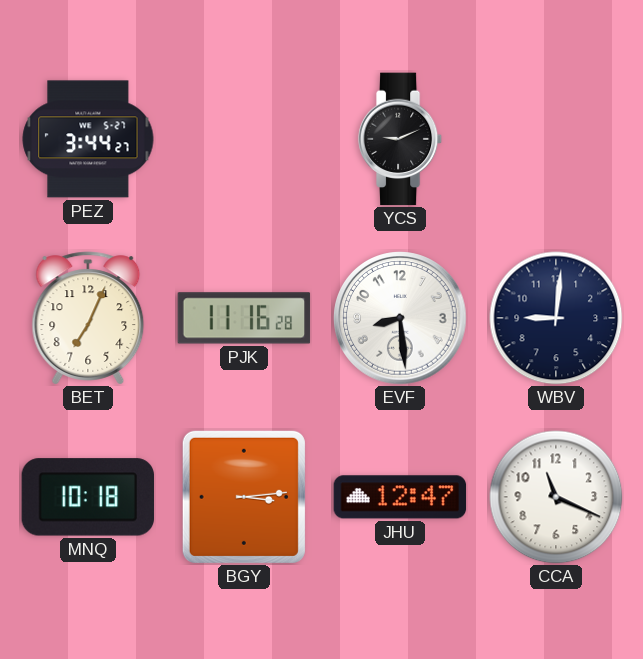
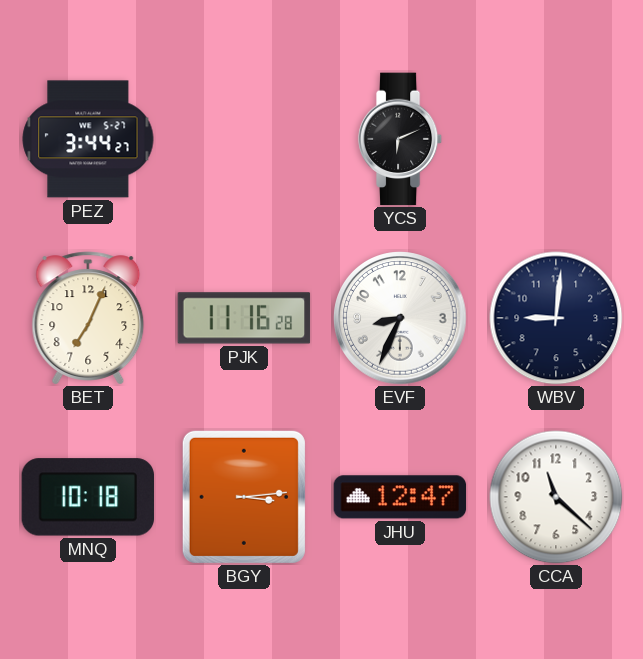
YCS: 9:11 -> 6:11 (400, 139)
EVF: 8:29 -> 8:34 (400, 318)
CCA: 11:19 -> 11:22 (556, 497)
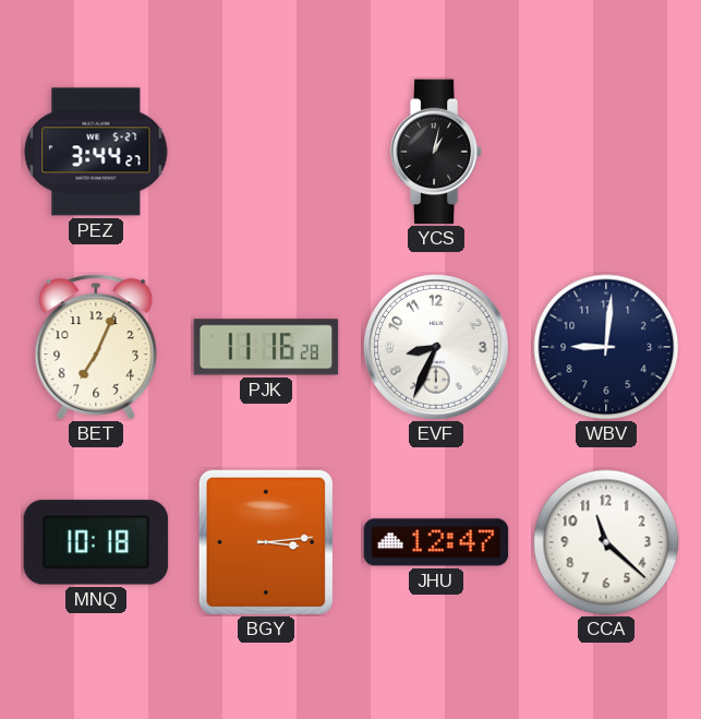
YCS: 6:11 -> 1:02 (436, 152)
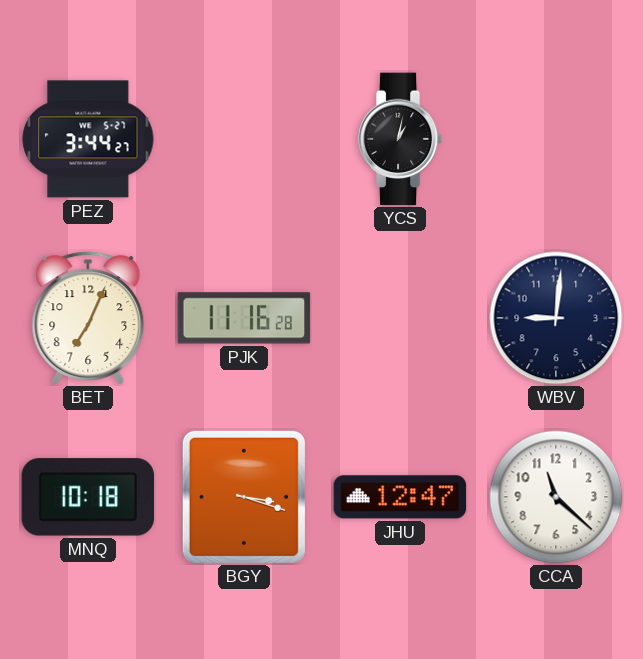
EVF: 8:34 -> none (436, 347)
BGY: 3:14 -> 3:18 (244, 497)
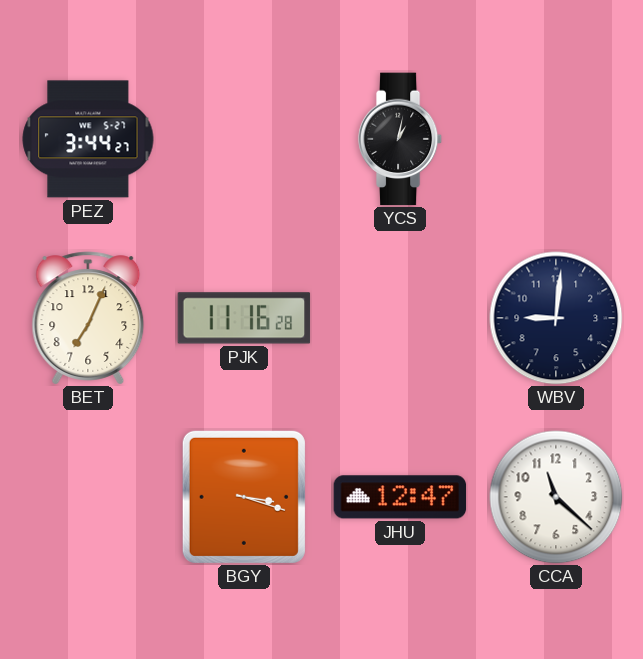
MNQ: 10:18 -> none (88, 497)
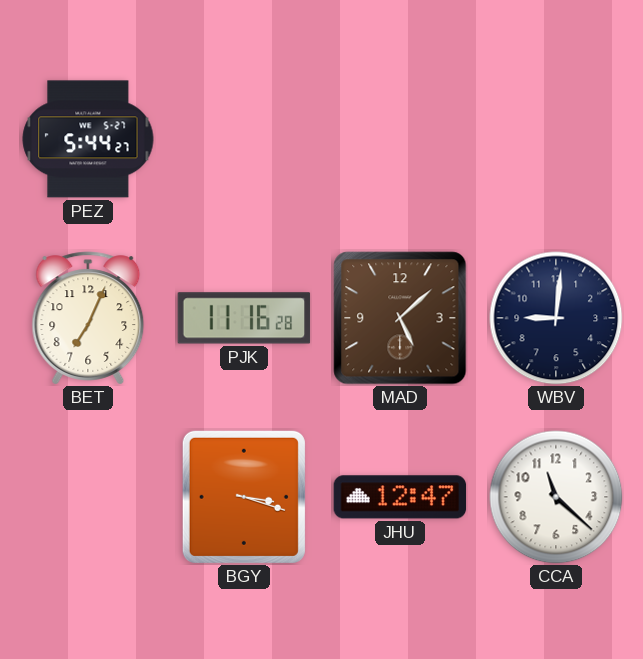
PEZ: 3:44 -> 5:44 (88, 139)
YCS: 1:02 -> none (400, 139)
MAD: none -> 5:08 (400, 318)
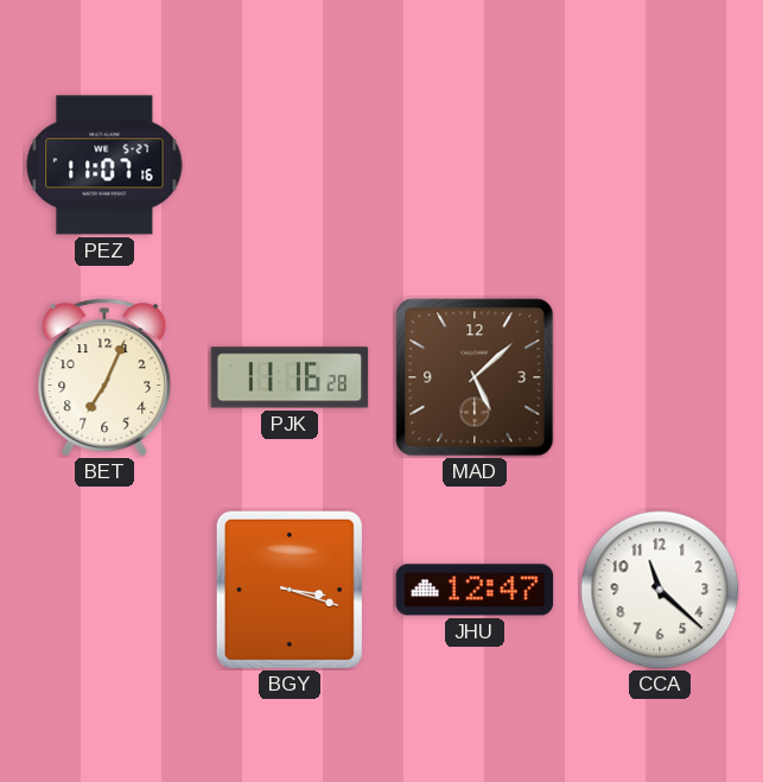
PEZ: 5:44 -> 11:07 (104, 165)
WBV: 9:01 -> none (556, 318)
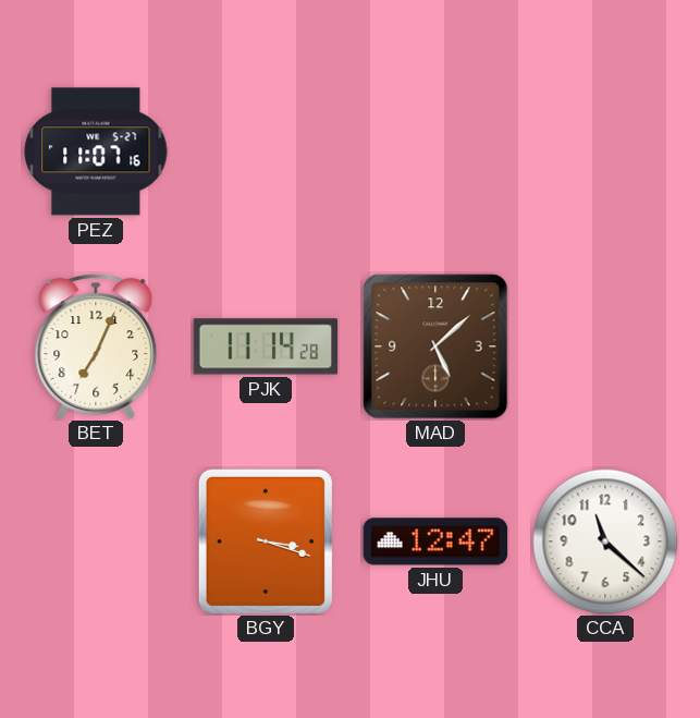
PJK: 11:16 -> 11:14 (266, 346)
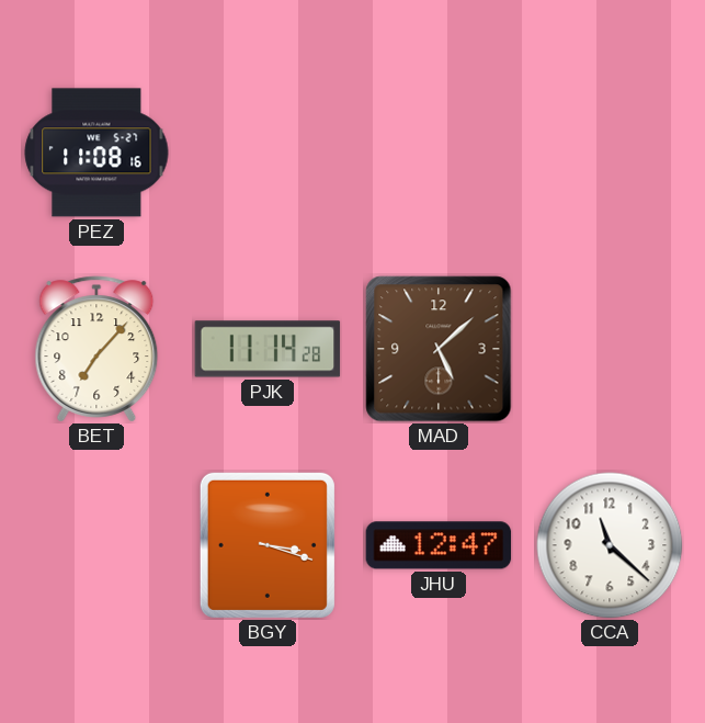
PEZ: 11:07 -> 11:08 (96, 152)
BET: 7:04 -> 7:07 (96, 349)
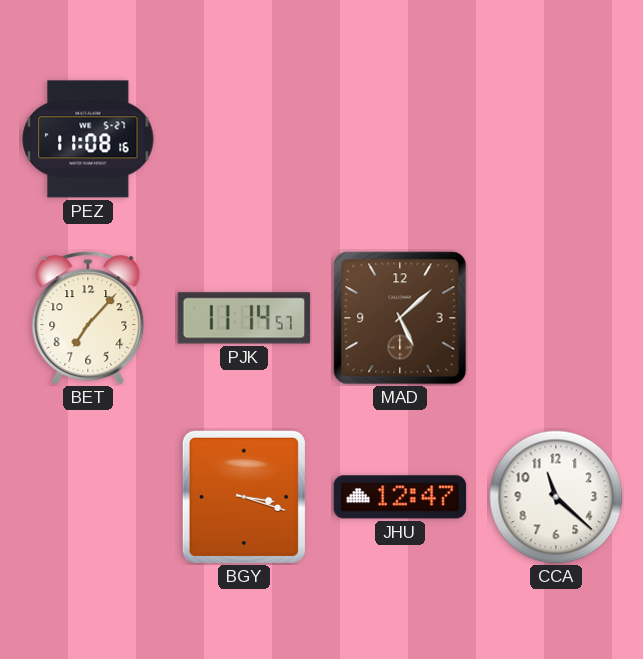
PJK: 11:14:28 -> 11:14:57 (244, 318)
